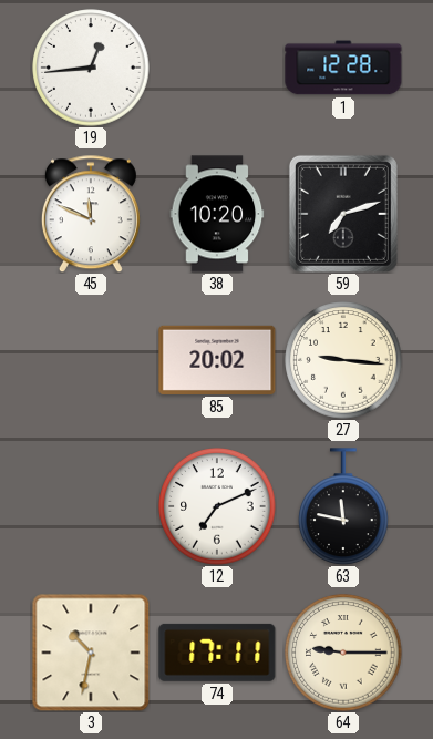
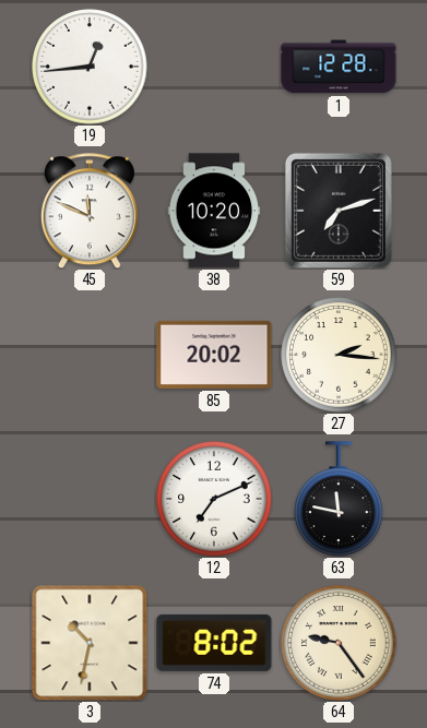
27: 9:16 -> 2:16 (339, 355)
74: 17:11 -> 8:02 (214, 643)
64: 9:15 -> 9:24 (339, 643)
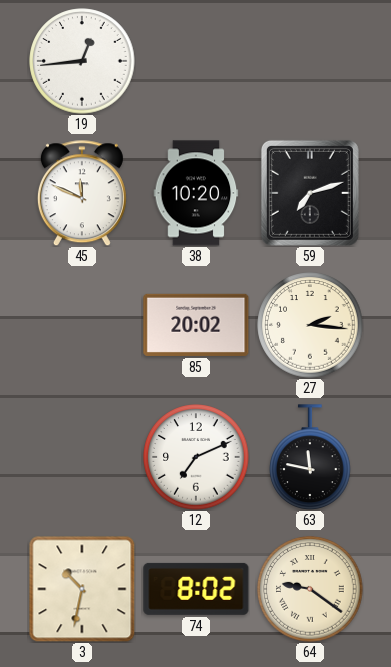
1: 12:28 -> none (339, 67)
64: 9:24 -> 9:21 (310, 589)
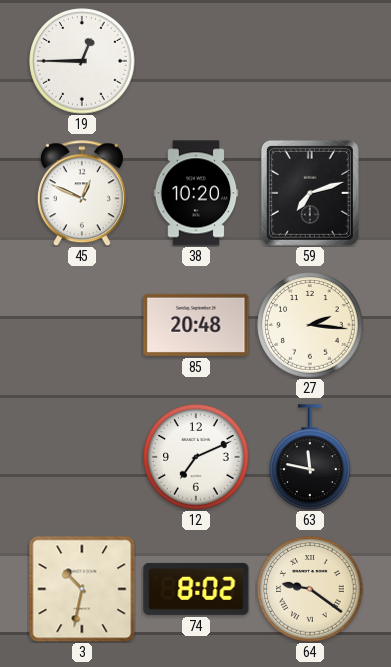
19: 12:44 -> 12:45 (82, 61)
45: 11:49 -> 12:49 (82, 193)
85: 20:02 -> 20:48 (196, 325)
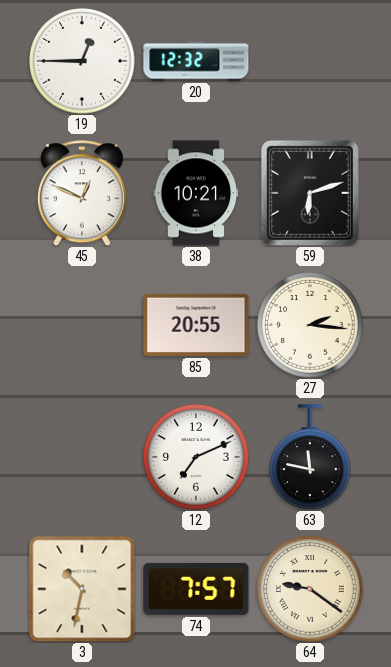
20: none -> 12:32 (196, 61)
38: 10:20 -> 10:21 (196, 193)
59: 7:12 -> 6:12 (310, 193)
85: 20:48 -> 20:55 (196, 325)
74: 8:02 -> 7:57 (196, 589)
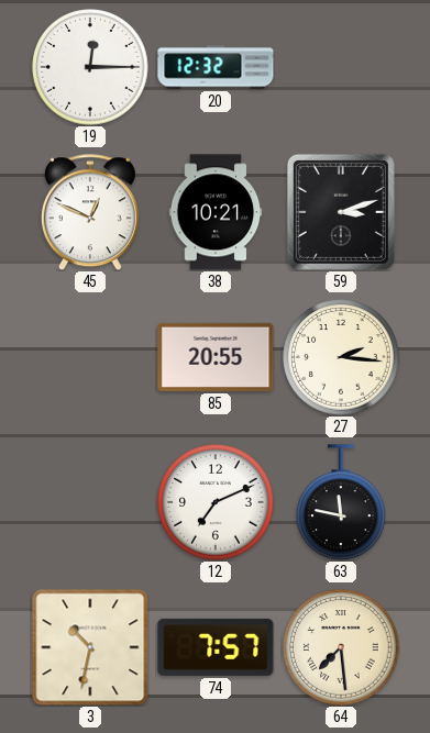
19: 12:45 -> 12:15 (90, 67)
59: 6:12 -> 3:12 (341, 212)
64: 9:21 -> 7:29 (341, 647)
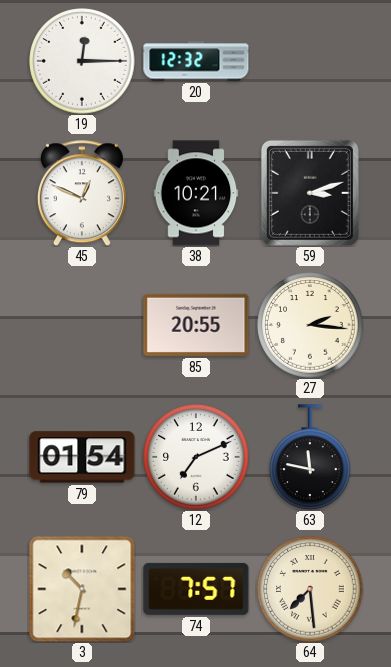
79: none -> 01:54 (82, 457)
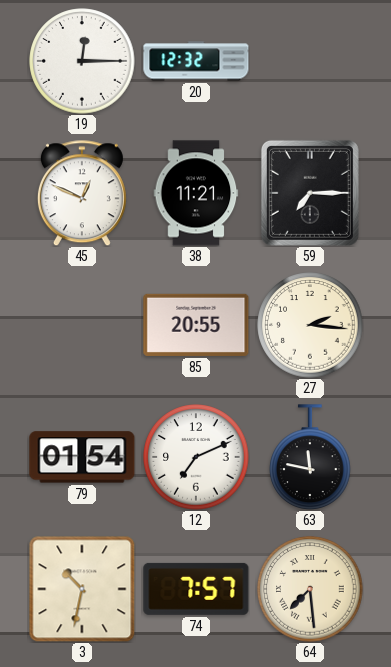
38: 10:21 -> 11:21 (196, 193)
59: 3:12 -> 7:15 (310, 193)
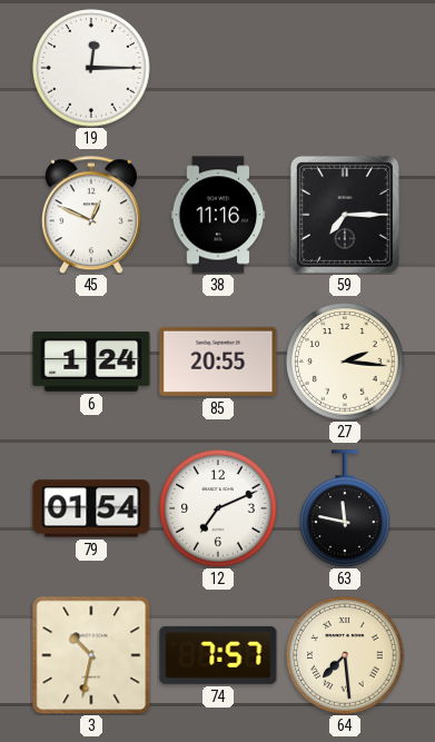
20: 12:32 -> none (196, 61)
38: 11:21 -> 11:16 (218, 215)
6: none -> 1:24 (91, 363)
